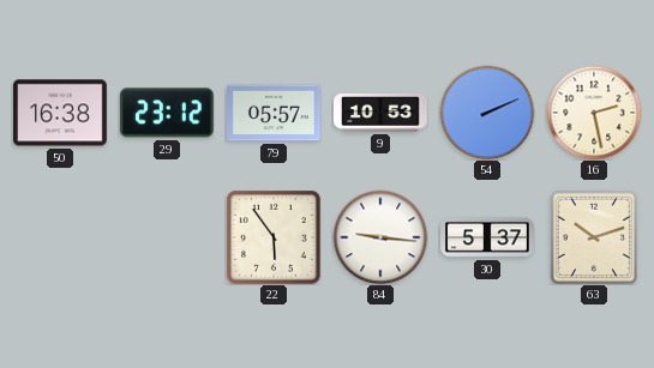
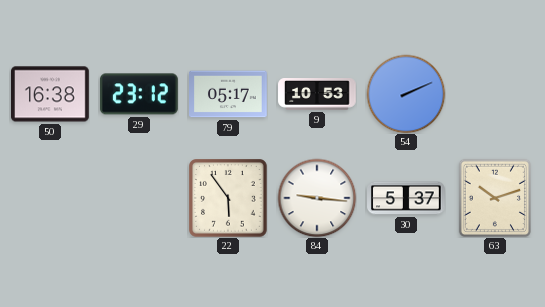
79: 05:57 -> 05:17 (228, 94)
16: 2:28 -> none (594, 113)
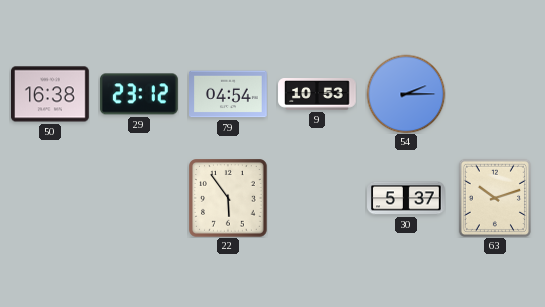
79: 05:17 -> 04:54 (228, 94)
54: 2:11 -> 2:15 (406, 94)
84: 9:16 -> none (317, 198)
